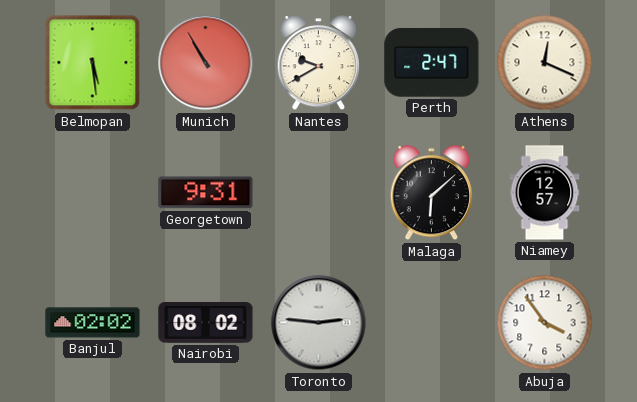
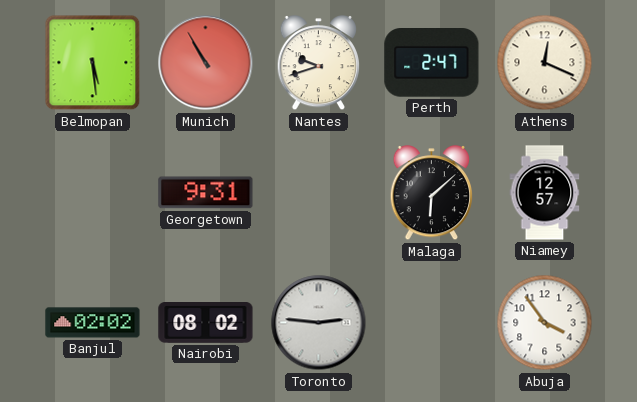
Nantes: 9:40 -> 9:42 (318, 64)
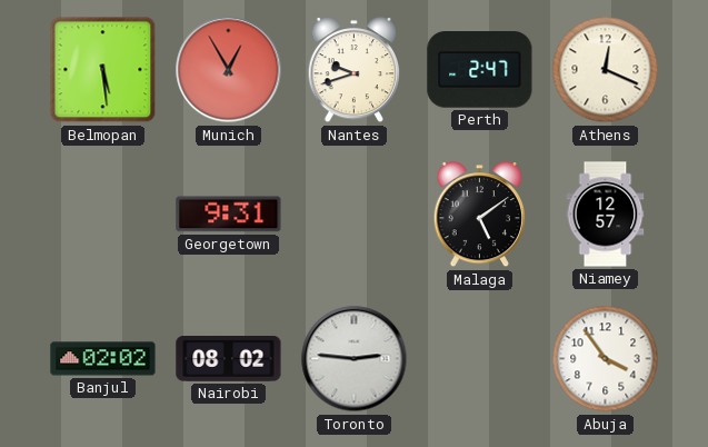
Munich: 10:55 -> 12:55 (229, 70)
Malaga: 6:08 -> 5:09 (479, 216)
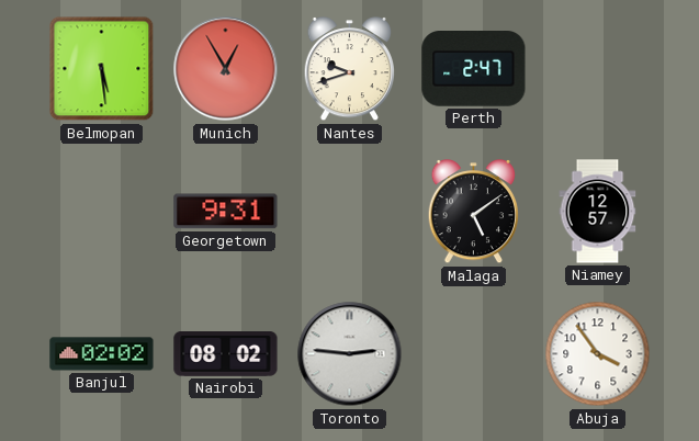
Athens: 12:19 -> none (606, 70)
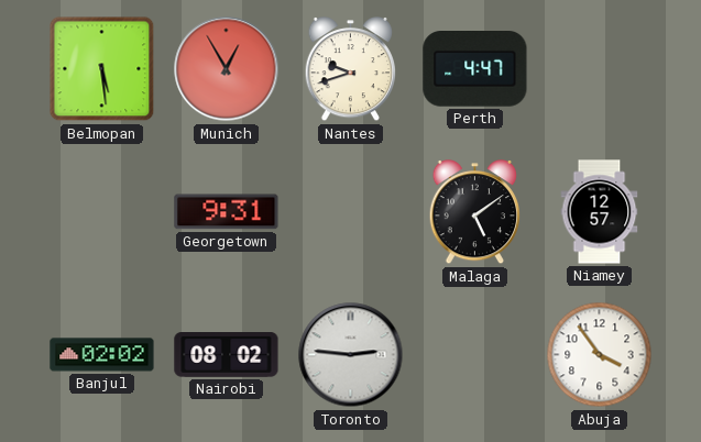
Perth: 2:47 -> 4:47 (475, 69)
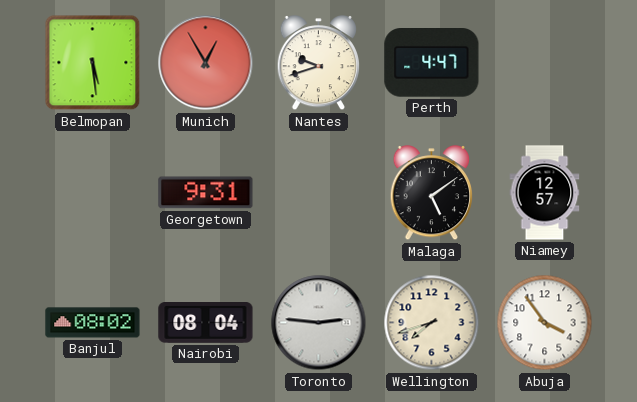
Banjul: 02:02 -> 08:02 (93, 323)
Nairobi: 08:02 -> 08:04 (206, 323)
Wellington: none -> 7:42 (432, 323)
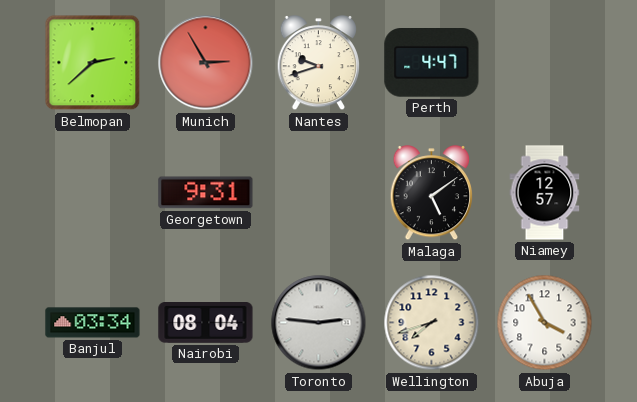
Belmopan: 5:29 -> 2:38 (93, 63)
Munich: 12:55 -> 2:55 (206, 63)
Banjul: 08:02 -> 03:34 (93, 323)
Abuja: 3:54 -> 3:55 (545, 323)
